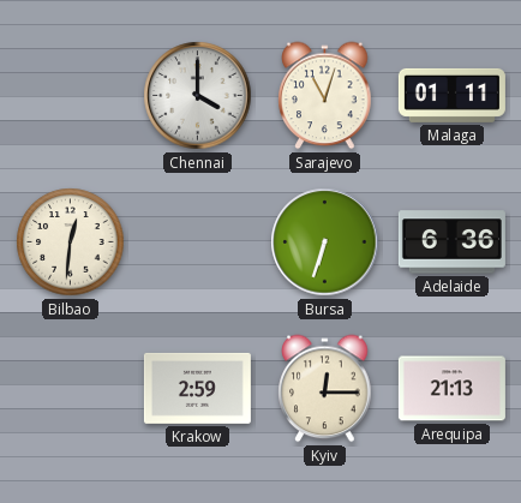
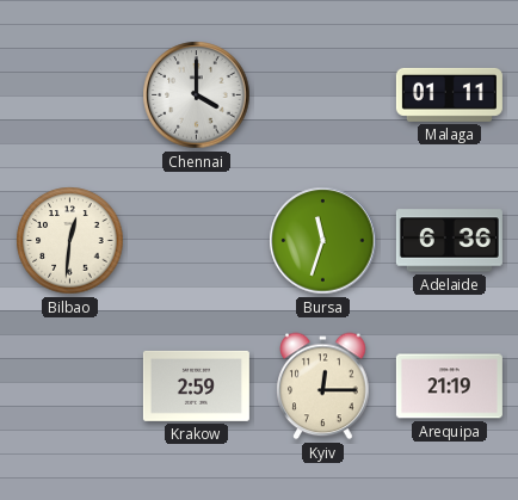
Sarajevo: 11:03 -> none (325, 96)
Bursa: 6:33 -> 11:33 (323, 241)
Arequipa: 21:13 -> 21:19 (449, 387)
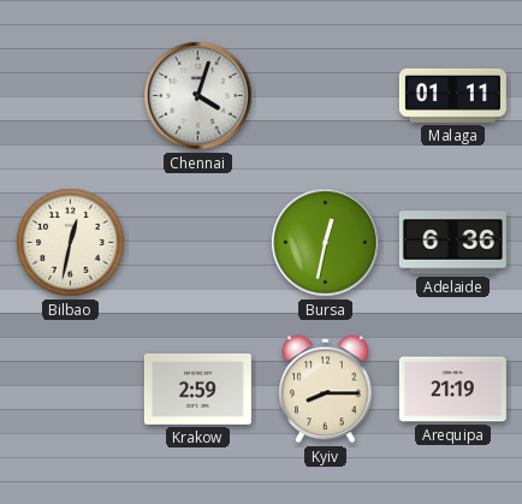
Chennai: 4:00 -> 4:03 (198, 96)
Bilbao: 12:31 -> 12:32 (71, 243)
Bursa: 11:33 -> 12:32 (326, 243)
Kyiv: 12:15 -> 8:15 (326, 390)
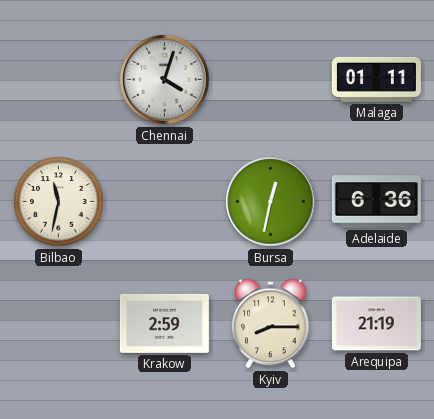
Bilbao: 12:32 -> 11:32 (59, 202)
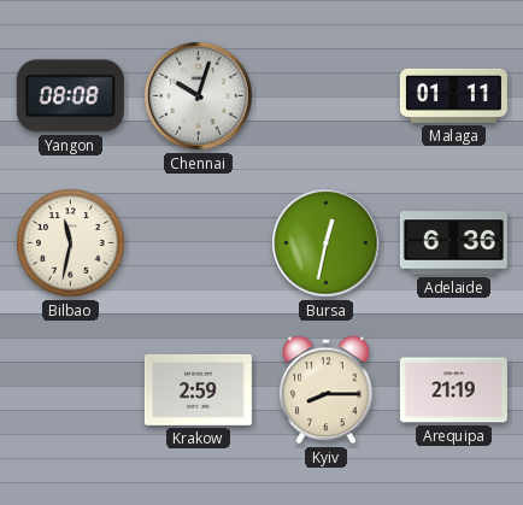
Yangon: none -> 08:08 (70, 96)
Chennai: 4:03 -> 10:03 (199, 96)
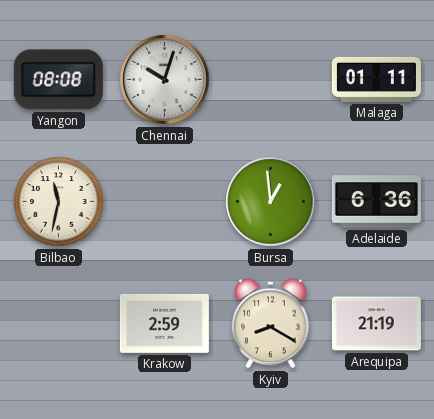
Bursa: 12:32 -> 12:59 (271, 202)
Kyiv: 8:15 -> 8:20 (271, 324)
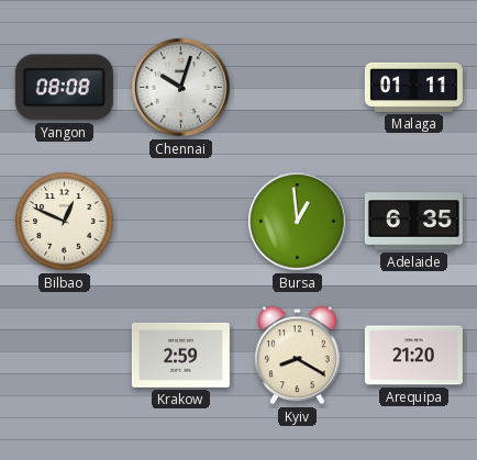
Bilbao: 11:32 -> 12:49 (65, 222)
Adelaide: 6:36 -> 6:35 (413, 222)
Arequipa: 21:19 -> 21:20 (413, 356)
